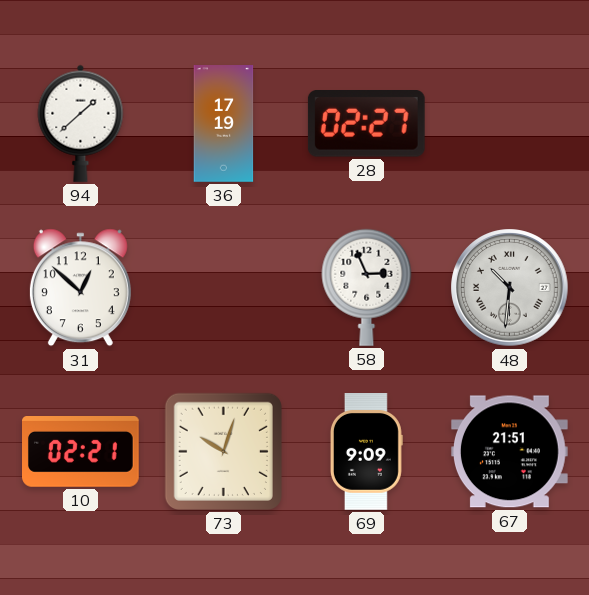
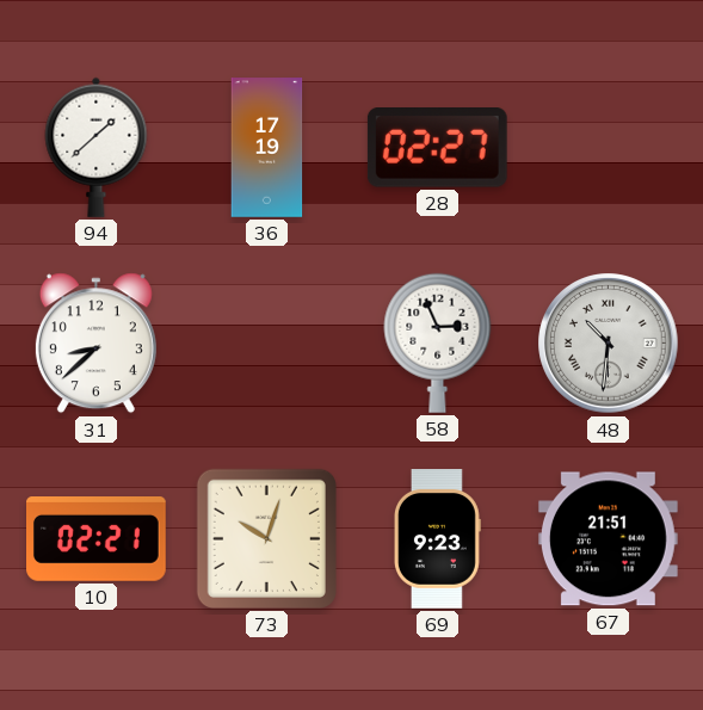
31: 12:52 -> 8:38 (95, 344)
69: 9:09 -> 9:23 (437, 539)
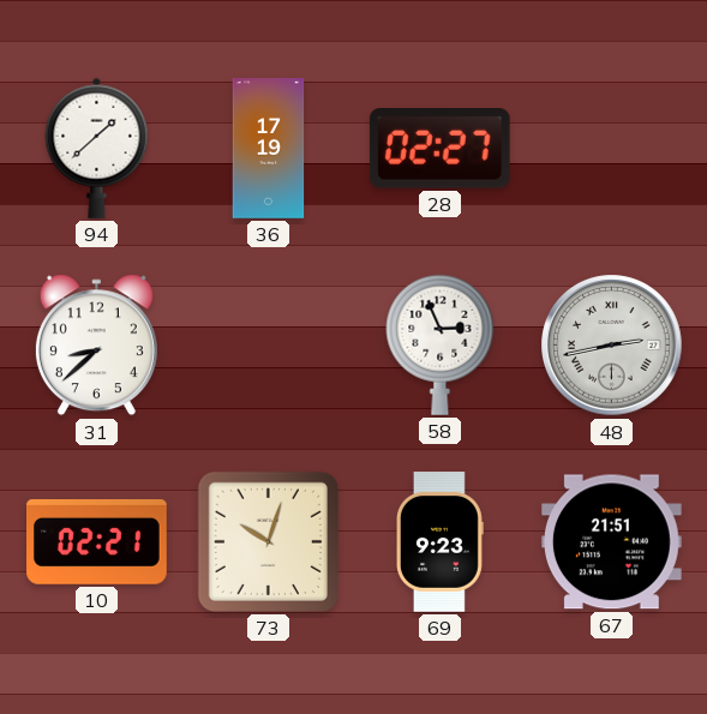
48: 10:31 -> 2:43 (612, 346)
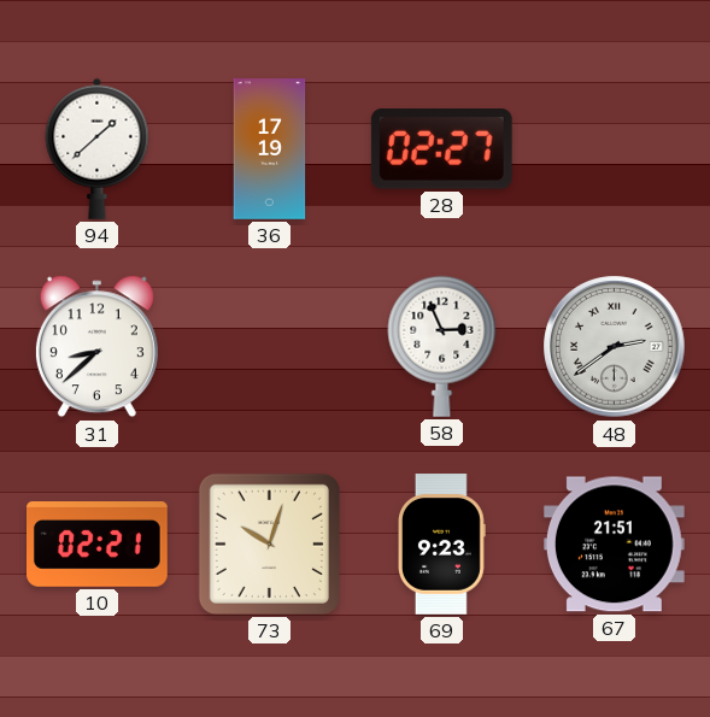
48: 2:43 -> 2:39 (615, 347)
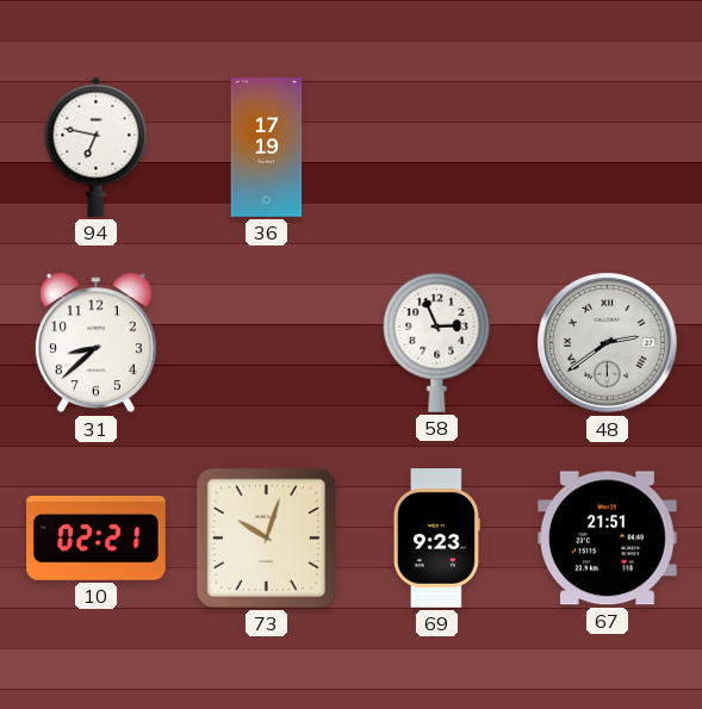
94: 1:38 -> 6:47 (97, 147)
28: 02:27 -> none (441, 149)
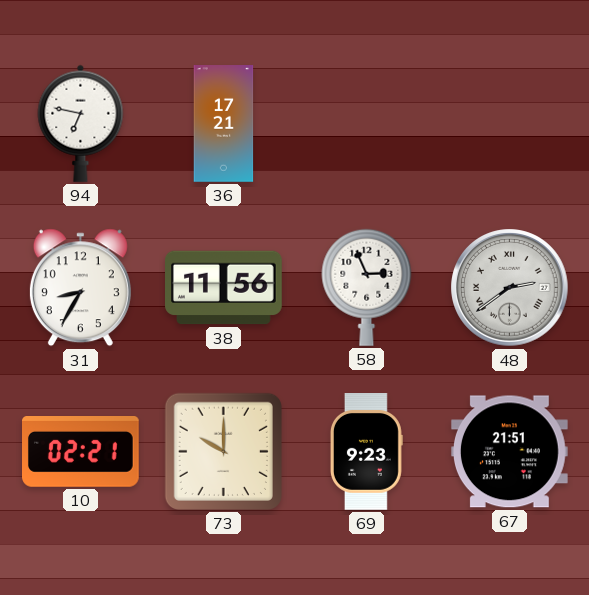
36: 17:19 -> 17:21 (224, 124)
31: 8:38 -> 8:35 (80, 288)
38: none -> 11:56 (224, 288)
73: 10:03 -> 10:00 (223, 451)
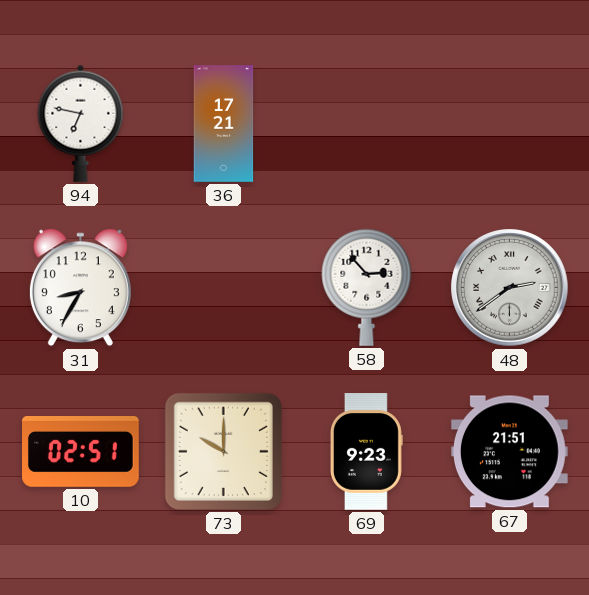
38: 11:56 -> none (224, 288)
58: 2:56 -> 2:53 (367, 287)
10: 02:21 -> 02:51 (81, 452)
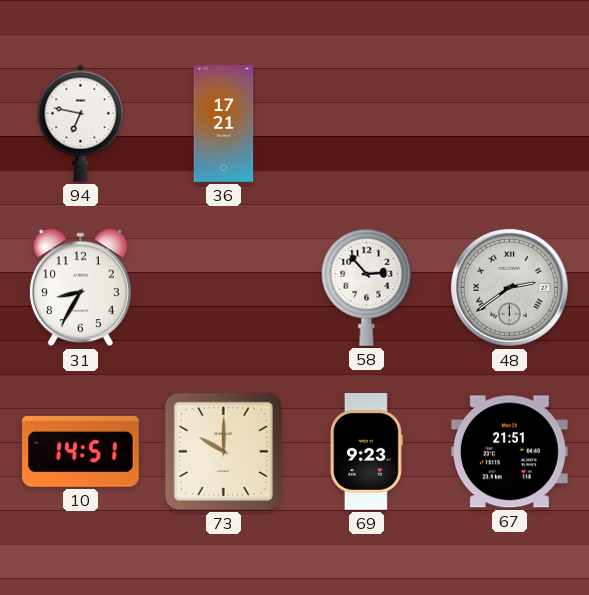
10: 02:51 -> 14:51 (81, 452)
